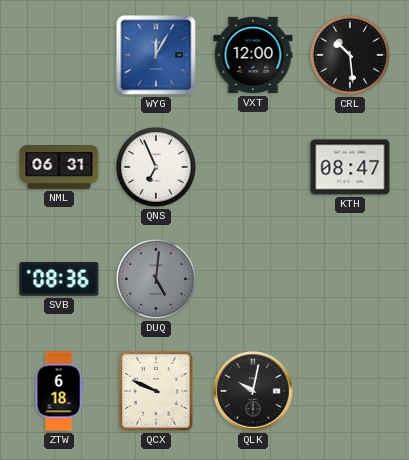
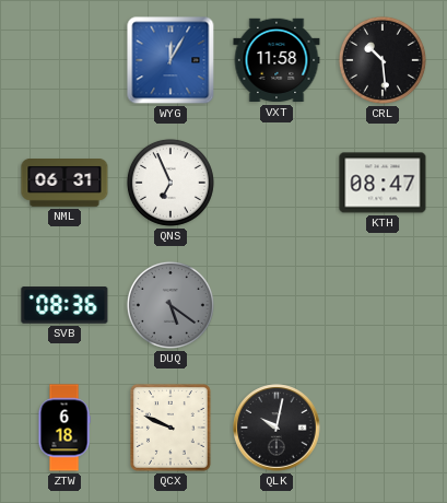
VXT: 12:00 -> 11:58 (277, 60)
DUQ: 5:01 -> 5:21 (170, 305)
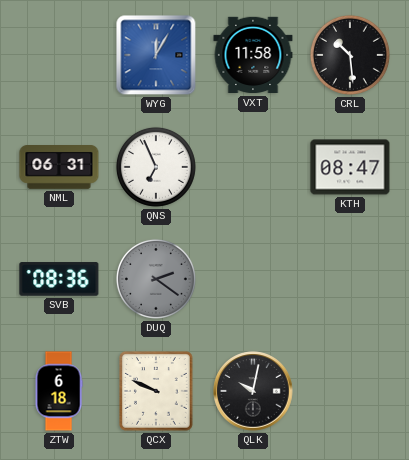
DUQ: 5:21 -> 2:21 (156, 279)
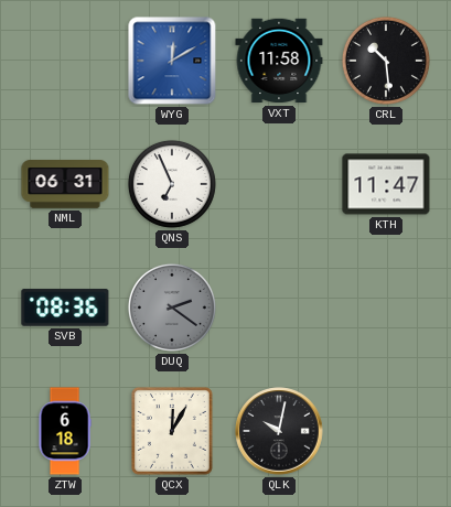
WYG: 12:05 -> 12:10 (172, 61)
KTH: 08:47 -> 11:47 (386, 184)
QCX: 9:49 -> 12:05 (173, 432)
